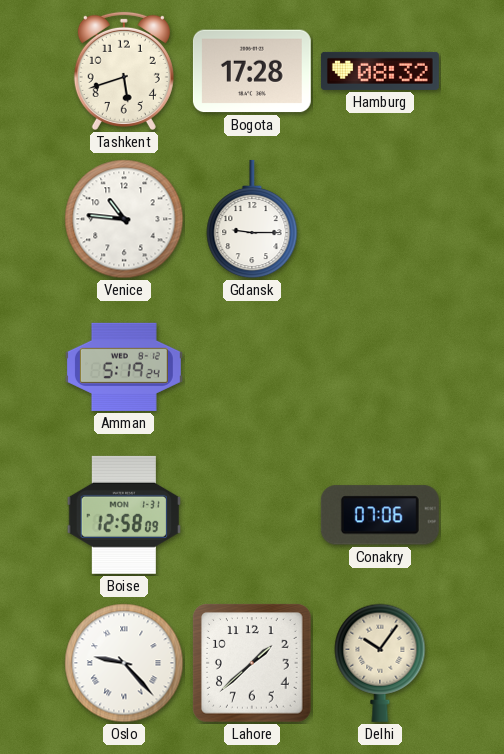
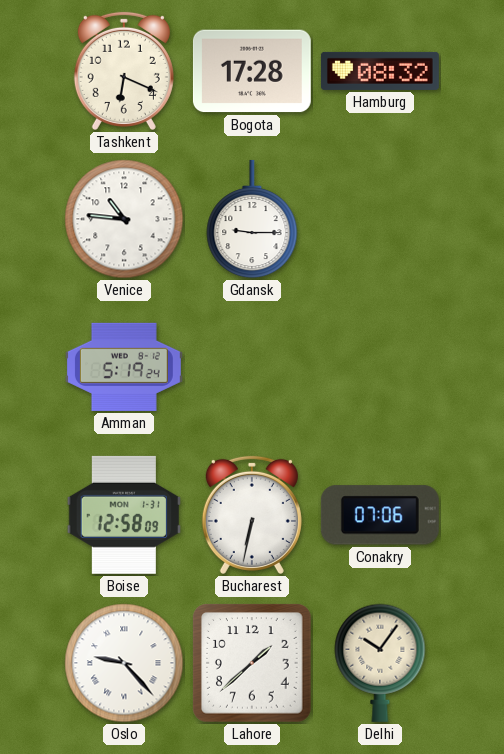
Tashkent: 5:42 -> 6:19 (124, 71)
Bucharest: none -> 6:32 (252, 515)
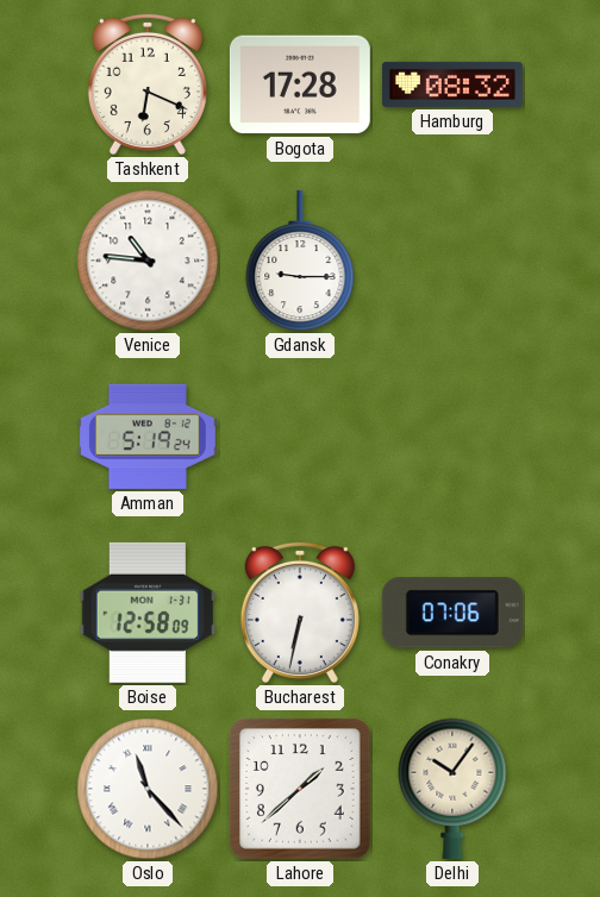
Oslo: 9:23 -> 11:23 (148, 789)
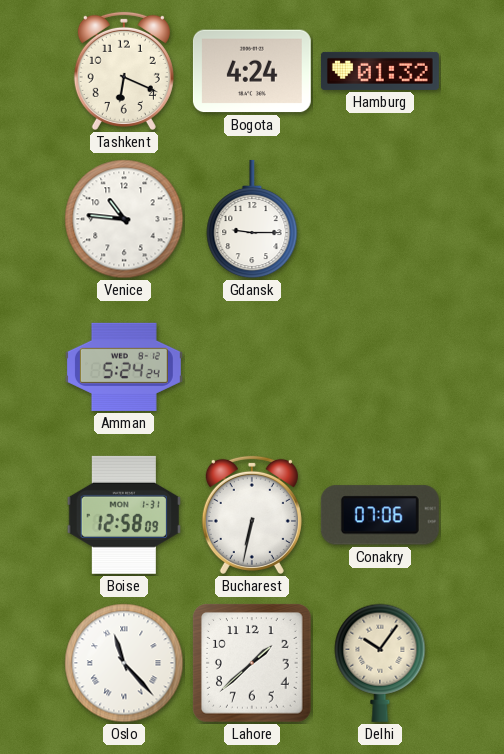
Bogota: 17:28 -> 4:24 (252, 71)
Hamburg: 08:32 -> 01:32 (380, 71)
Amman: 5:19 -> 5:24 (124, 367)
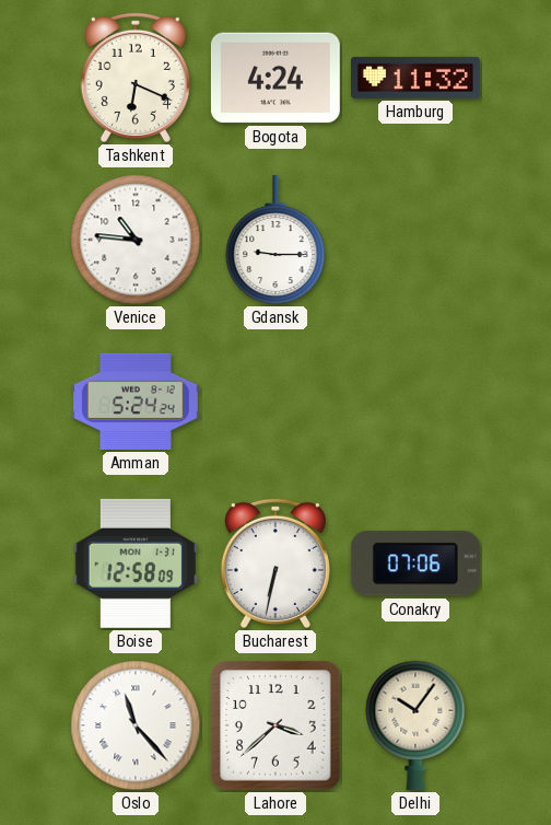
Hamburg: 01:32 -> 11:32 (415, 78)
Lahore: 1:38 -> 3:38 (275, 725)
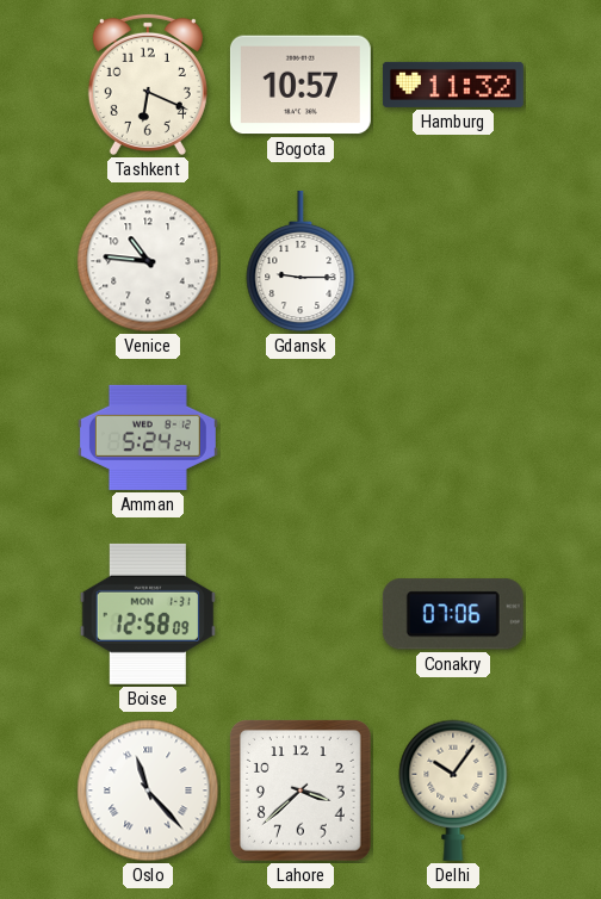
Bogota: 4:24 -> 10:57 (300, 85)
Bucharest: 6:32 -> none (275, 563)
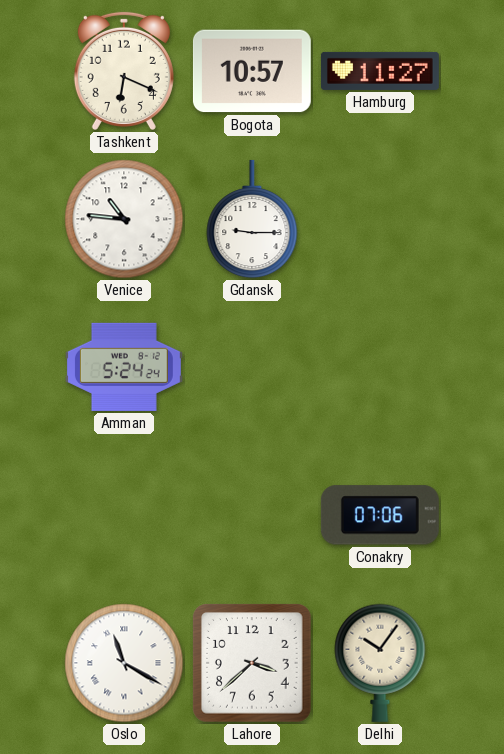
Hamburg: 11:32 -> 11:27 (380, 71)
Boise: 12:58 -> none (147, 614)
Oslo: 11:23 -> 11:20 (124, 663)
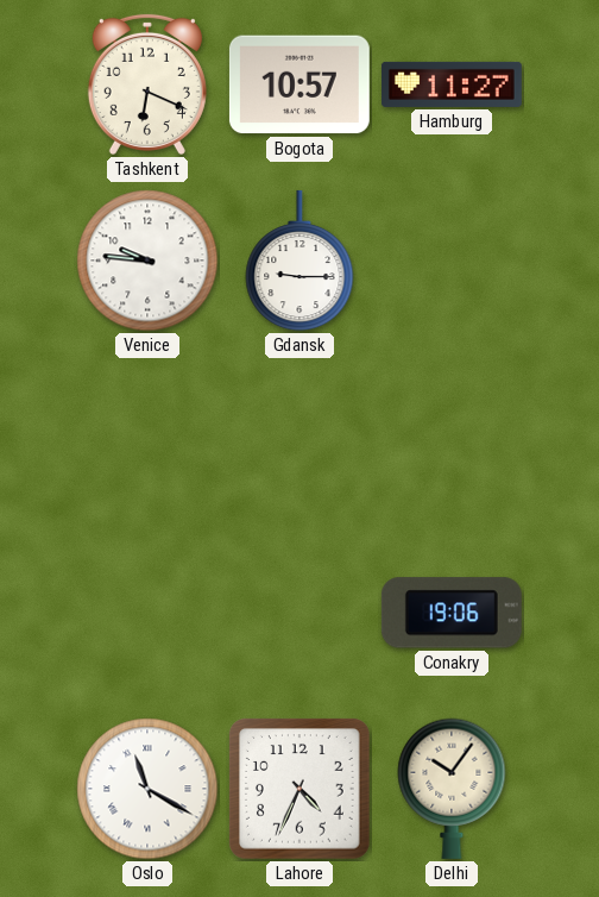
Venice: 10:46 -> 9:46 (147, 261)
Amman: 5:24 -> none (124, 367)
Conakry: 07:06 -> 19:06 (452, 613)
Lahore: 3:38 -> 4:34 (299, 789)
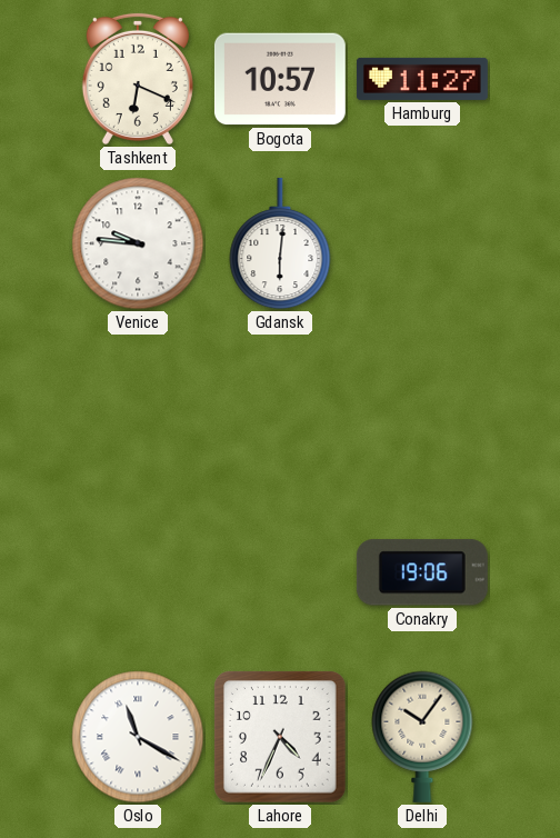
Gdansk: 9:15 -> 6:01 (280, 243)
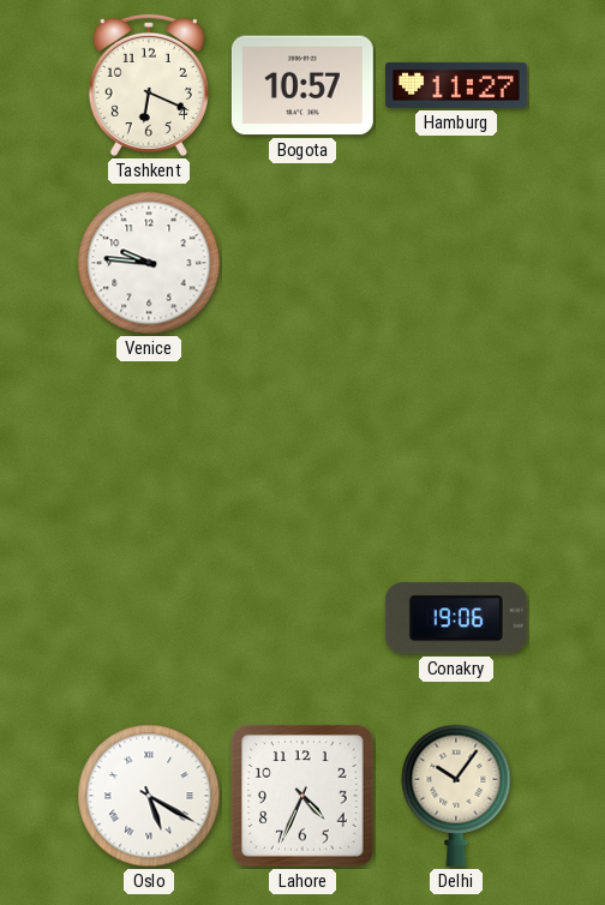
Gdansk: 6:01 -> none (280, 243)
Oslo: 11:20 -> 5:20 (149, 796)
